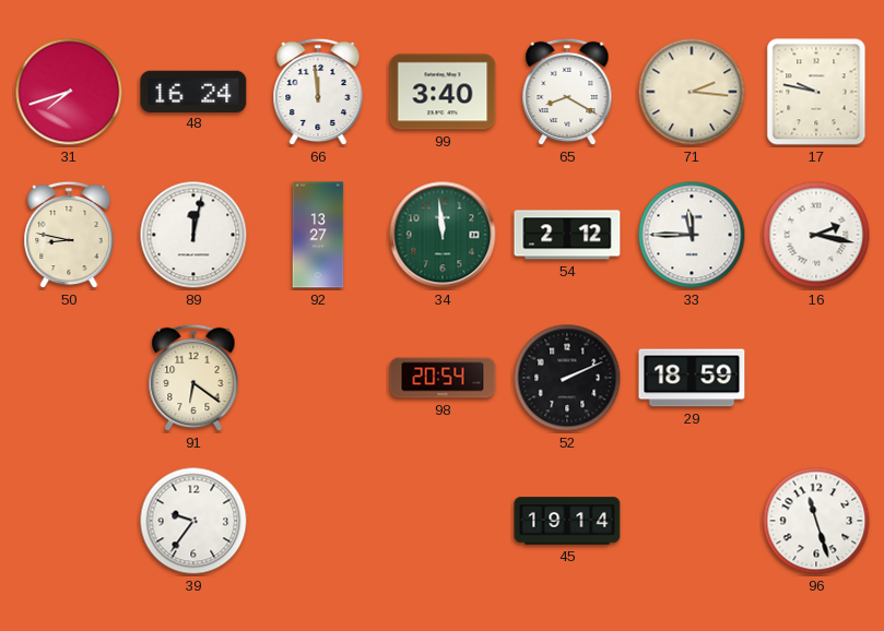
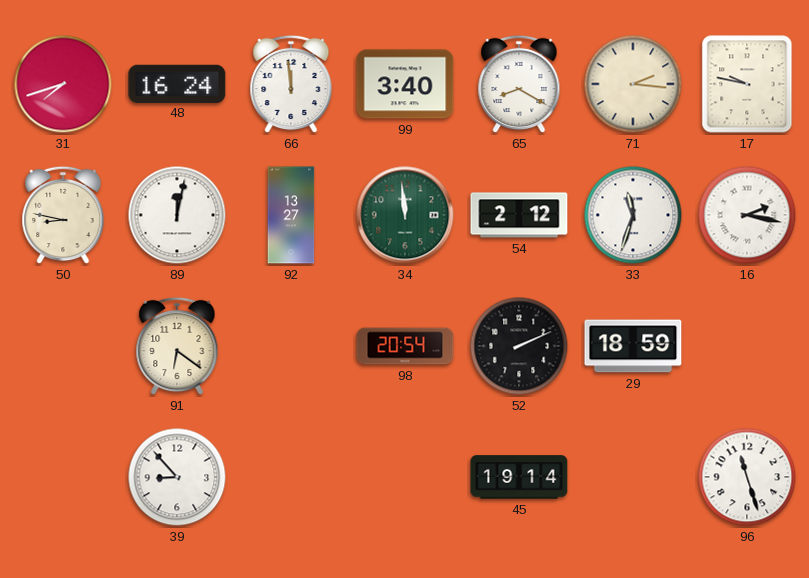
33: 11:45 -> 11:33 (633, 215)
39: 9:36 -> 8:53 (177, 477)
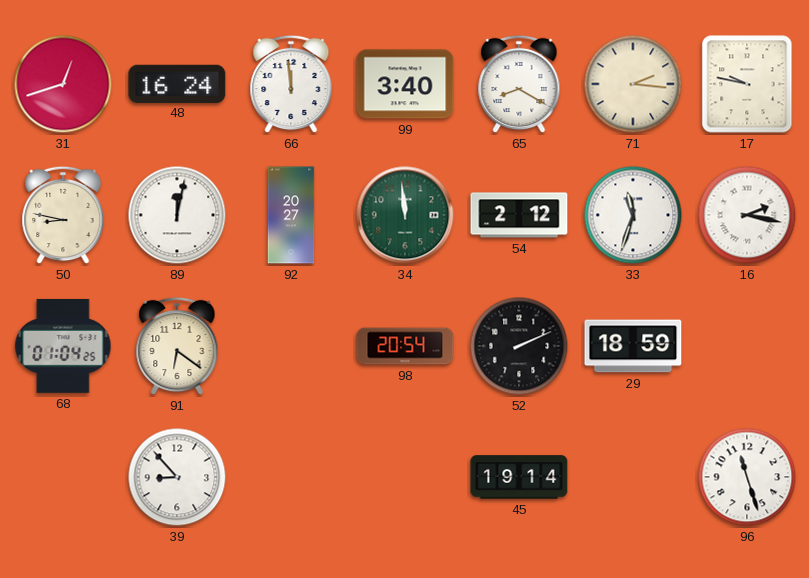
31: 7:42 -> 12:42 (63, 84)
92: 13:27 -> 20:27 (291, 215)
68: none -> 01:04 (63, 346)
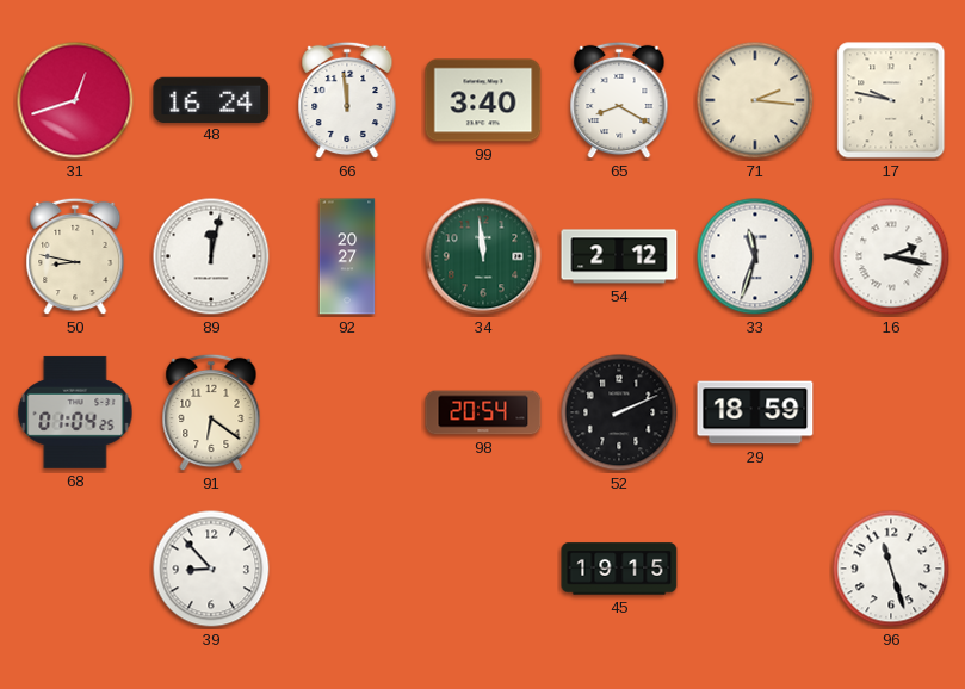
45: 19:14 -> 19:15 (619, 569)
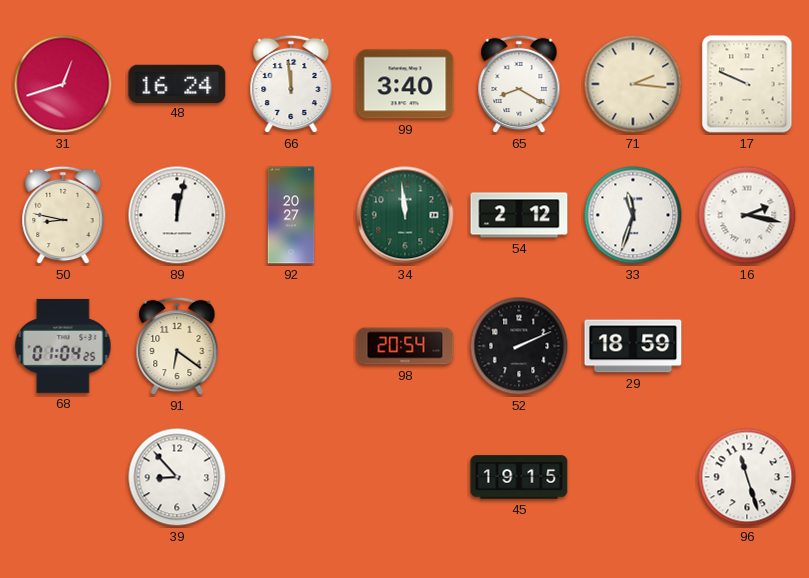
17: 9:47 -> 9:49 (747, 84)
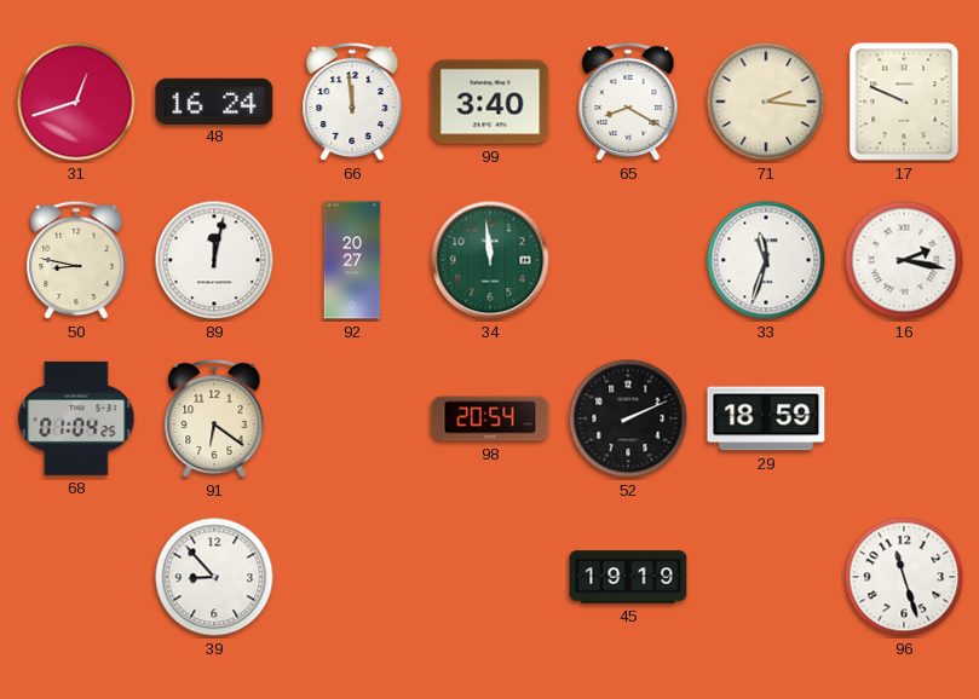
54: 2:12 -> none (519, 215)
45: 19:15 -> 19:19 (628, 577)
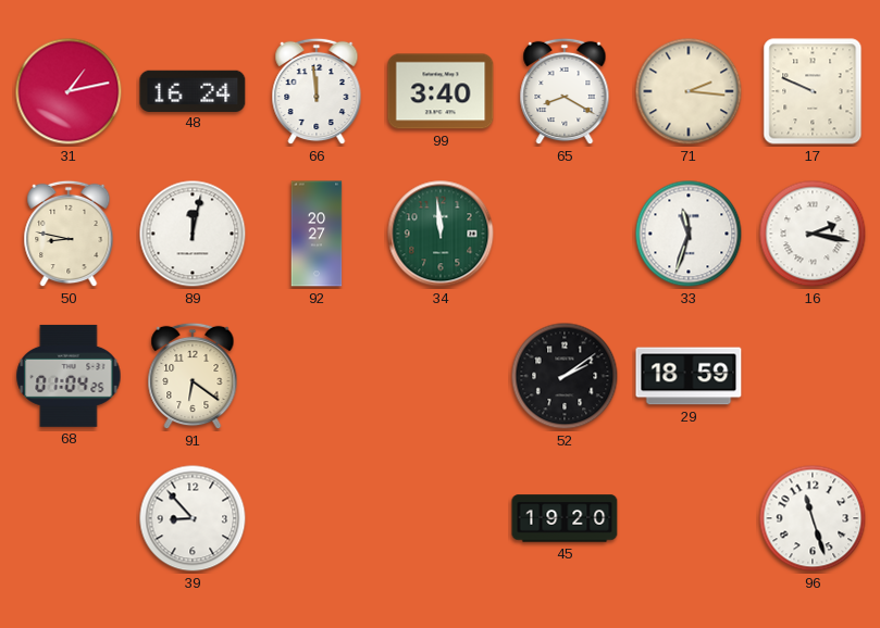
31: 12:42 -> 1:13 (69, 91)
98: 20:54 -> none (490, 418)
52: 2:11 -> 2:09 (565, 376)
45: 19:19 -> 19:20 (565, 518)
